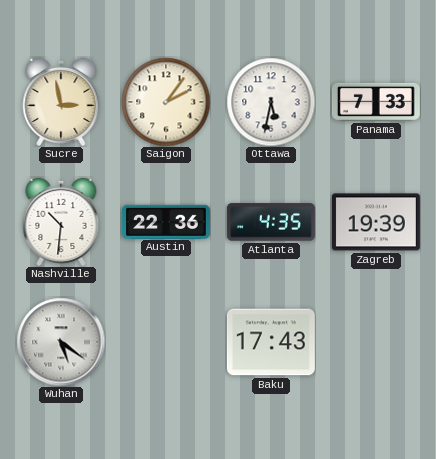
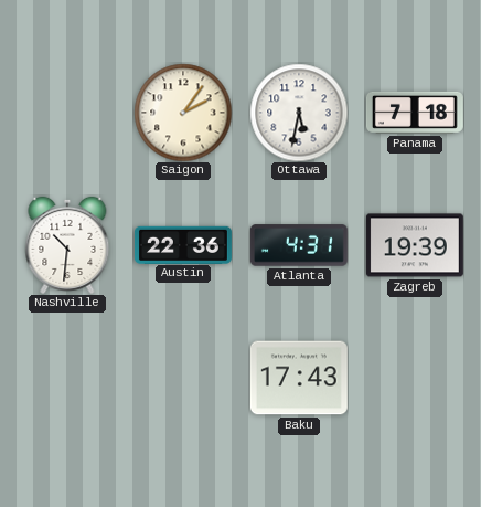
Sucre: 2:58 -> none (61, 102)
Panama: 7:33 -> 7:18 (415, 113)
Atlanta: 4:35 -> 4:31 (299, 245)
Wuhan: 5:21 -> none (61, 342)
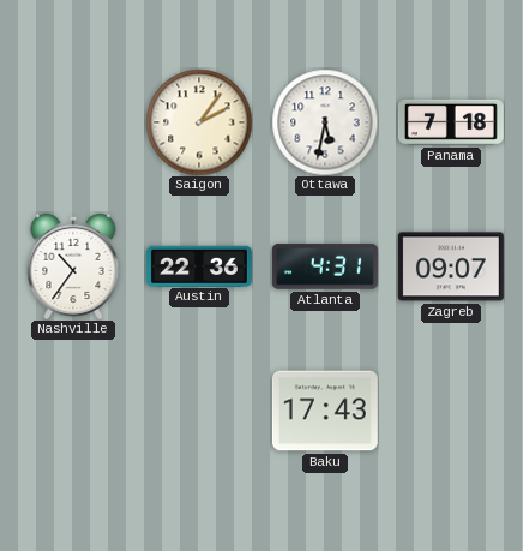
Nashville: 10:31 -> 10:36 (73, 266)
Zagreb: 19:39 -> 09:07 (451, 266)
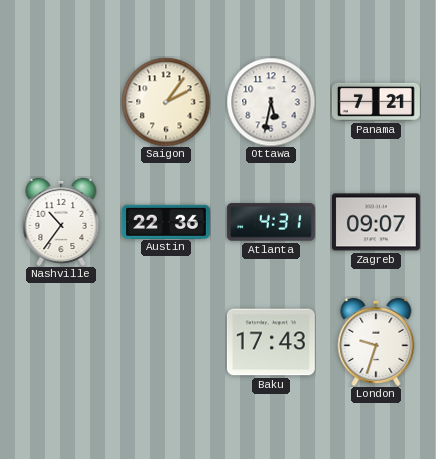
Panama: 7:18 -> 7:21 (376, 102)
London: none -> 9:33 (376, 342)
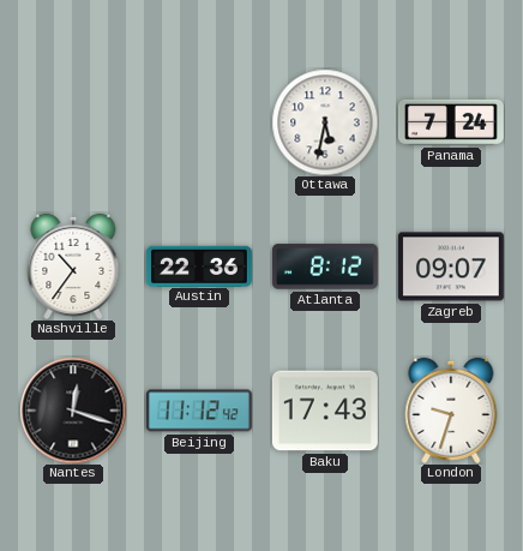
Saigon: 2:06 -> none (166, 102)
Panama: 7:21 -> 7:24 (451, 122)
Atlanta: 4:31 -> 8:12 (325, 266)
Nantes: none -> 12:18 (73, 411)
Beijing: none -> 11:12 (199, 411)
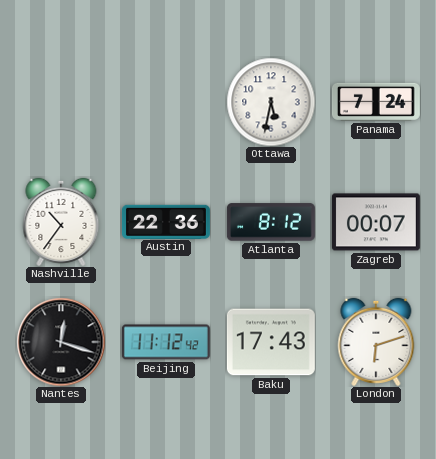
Zagreb: 09:07 -> 00:07 (376, 222)
London: 9:33 -> 6:12 (376, 342)
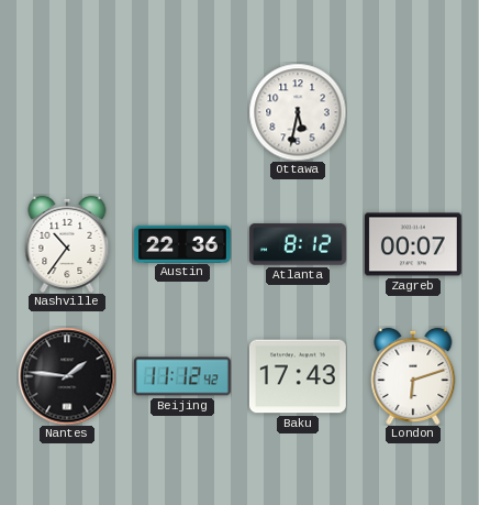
Panama: 7:24 -> none (376, 102)
Nantes: 12:18 -> 1:46 (67, 376)
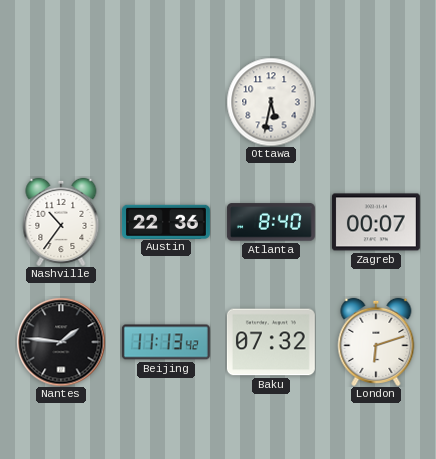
Atlanta: 8:12 -> 8:40 (271, 222)
Beijing: 11:12 -> 11:13 (166, 342)
Baku: 17:43 -> 07:32 (271, 342)
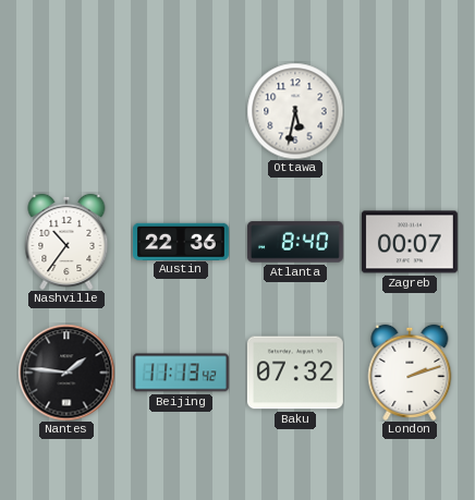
London: 6:12 -> 2:12 (410, 373)
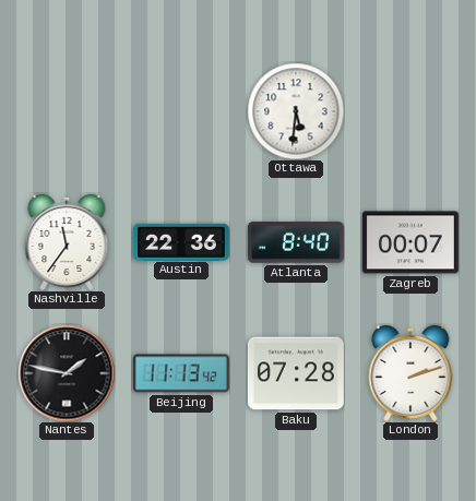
Ottawa: 5:32 -> 5:31 (296, 111)
Nashville: 10:36 -> 11:36 (67, 242)
Nantes: 1:46 -> 1:47 (67, 373)
Baku: 07:32 -> 07:28 (296, 373)
